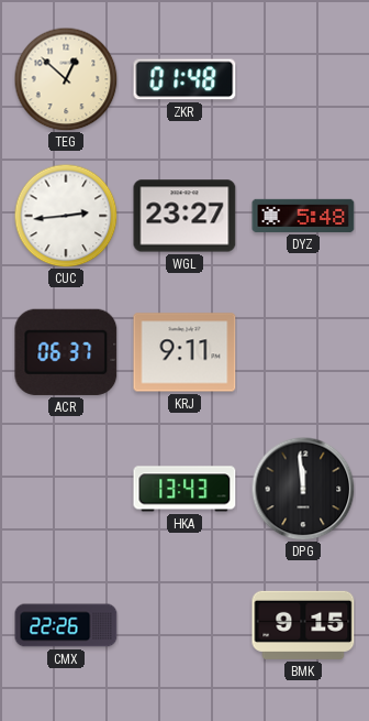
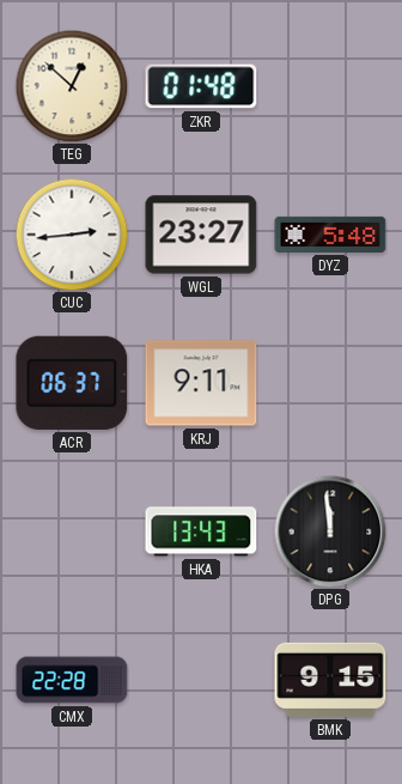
CMX: 22:26 -> 22:28 (72, 680)
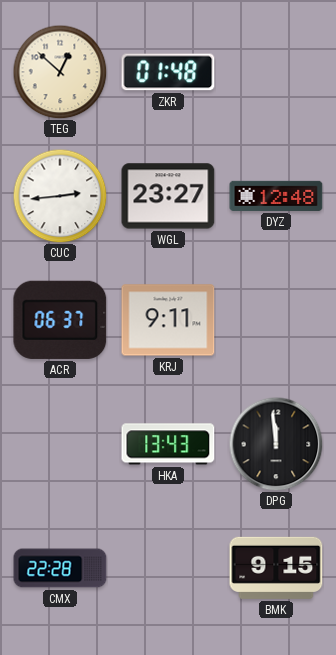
DYZ: 5:48 -> 12:48 (276, 196)
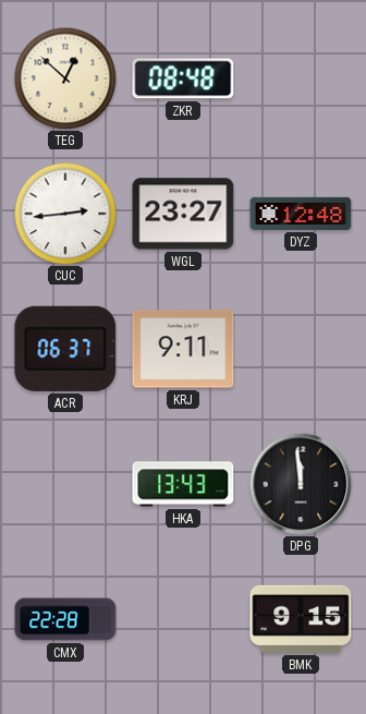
ZKR: 01:48 -> 08:48 (183, 78)
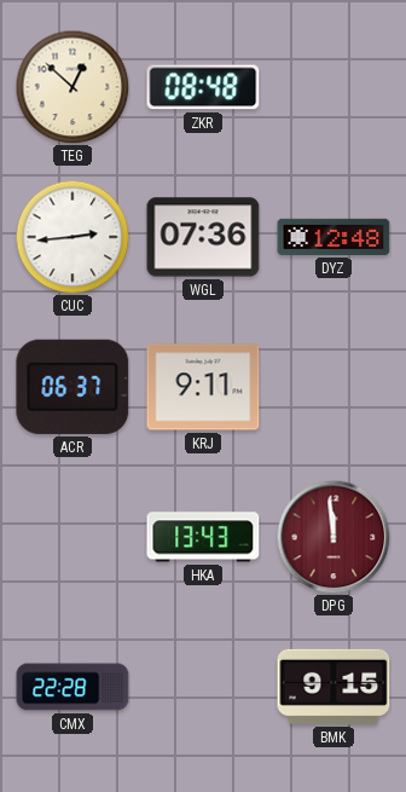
WGL: 23:27 -> 07:36 (203, 237)
DPG dial: black -> burgundy (333, 537)
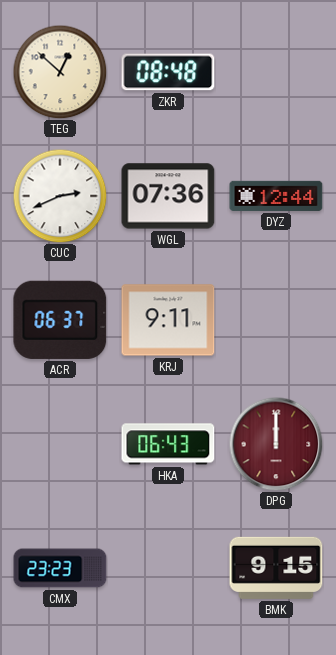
CUC: 2:44 -> 2:41 (60, 196)
DYZ: 12:48 -> 12:44 (276, 196)
HKA: 13:43 -> 06:43 (168, 444)
DPG: 11:59 -> 12:00 (276, 444)
CMX: 22:28 -> 23:23 (60, 568)
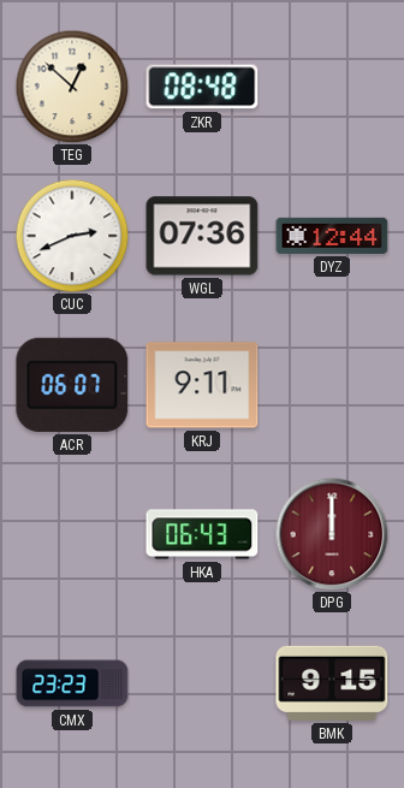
ACR: 06:37 -> 06:07 (72, 385)
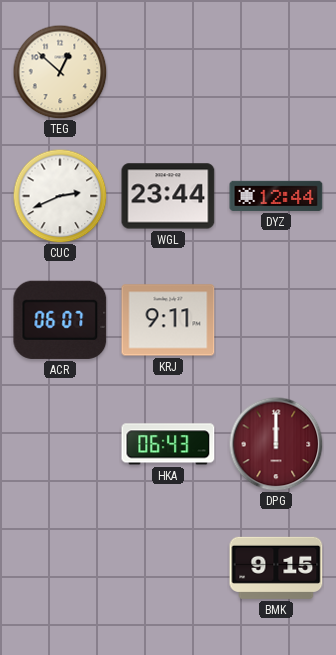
ZKR: 08:48 -> none (202, 87)
WGL: 07:36 -> 23:44 (168, 196)
CMX: 23:23 -> none (72, 683)
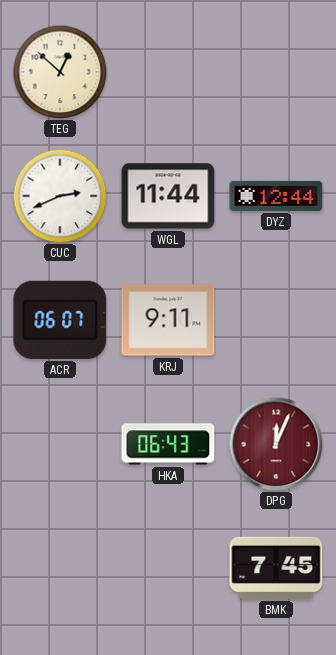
WGL: 23:44 -> 11:44 (168, 196)
DPG: 12:00 -> 12:04 (276, 444)
BMK: 9:15 -> 7:45 (276, 568)
